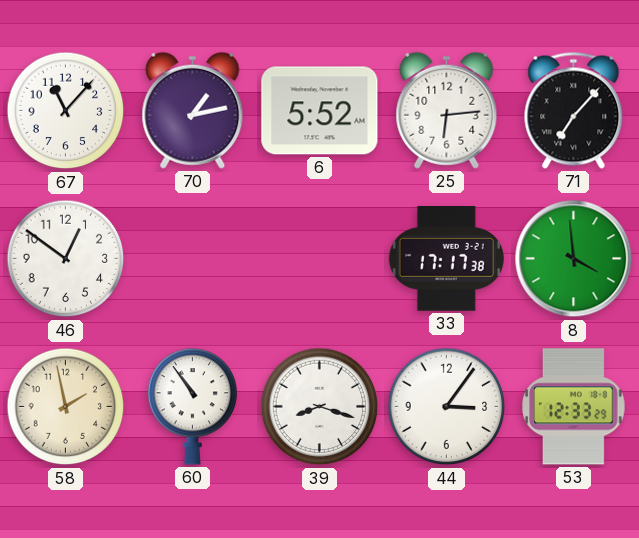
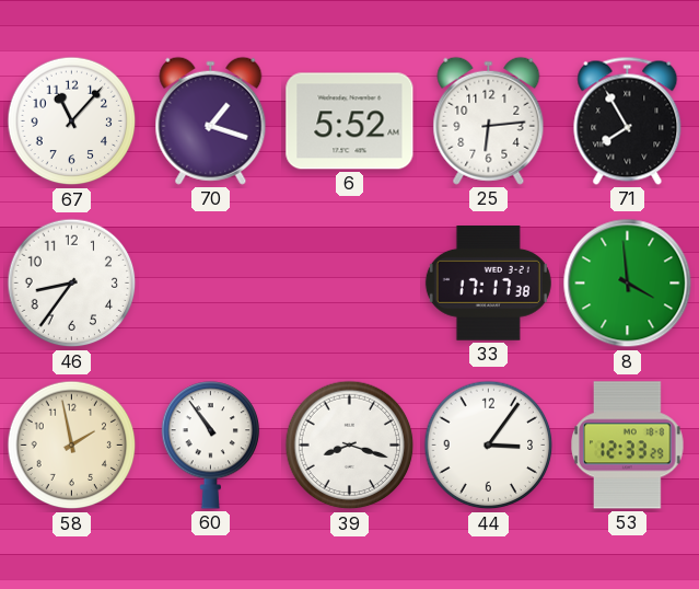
70: 1:13 -> 1:18 (211, 120)
71: 7:07 -> 7:55 (628, 120)
46: 12:51 -> 8:36 (72, 284)
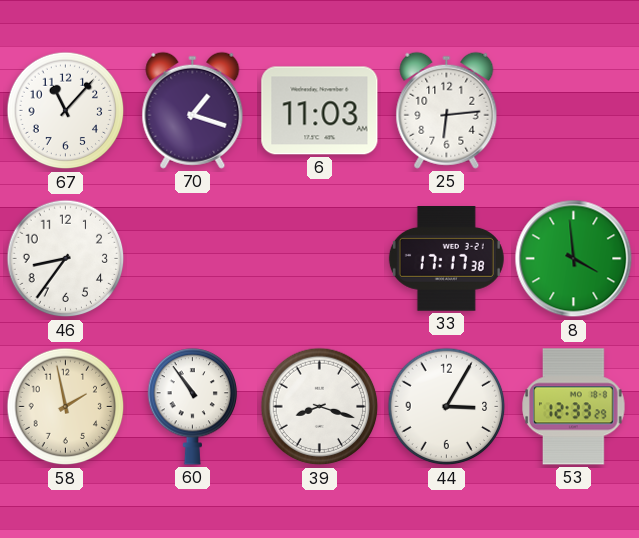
6: 5:52 -> 11:03 (320, 111)
71: 7:55 -> none (628, 120)
44: 3:06 -> 3:05 (447, 407)
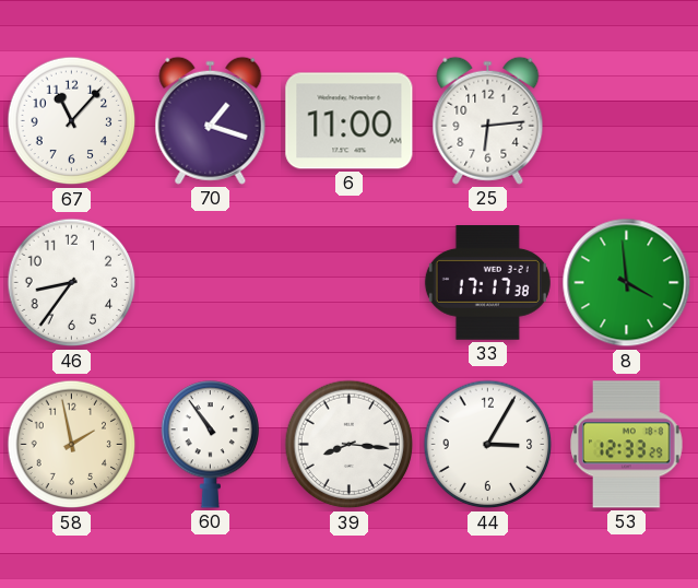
6: 11:03 -> 11:00 (350, 121)
39: 8:18 -> 8:16 (350, 445)
